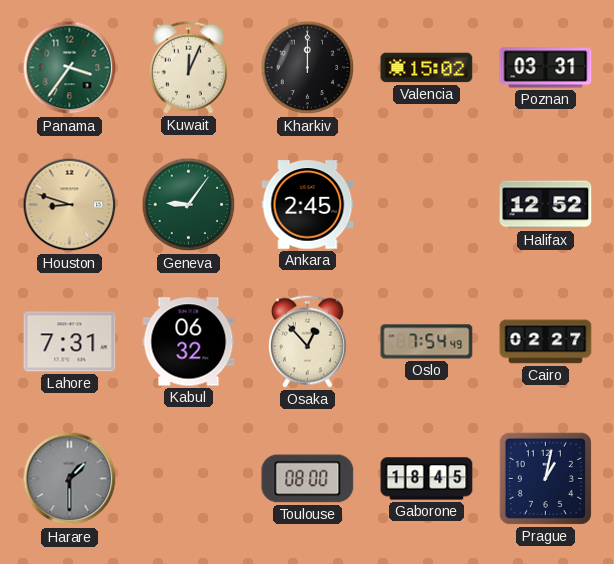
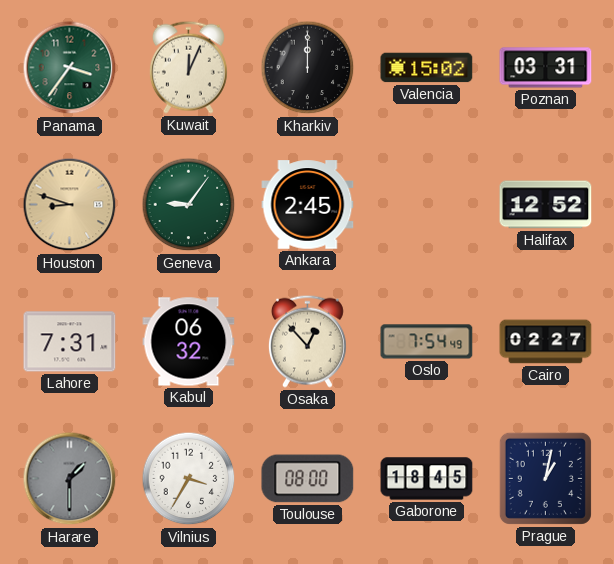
Vilnius: none -> 3:35 (189, 479)
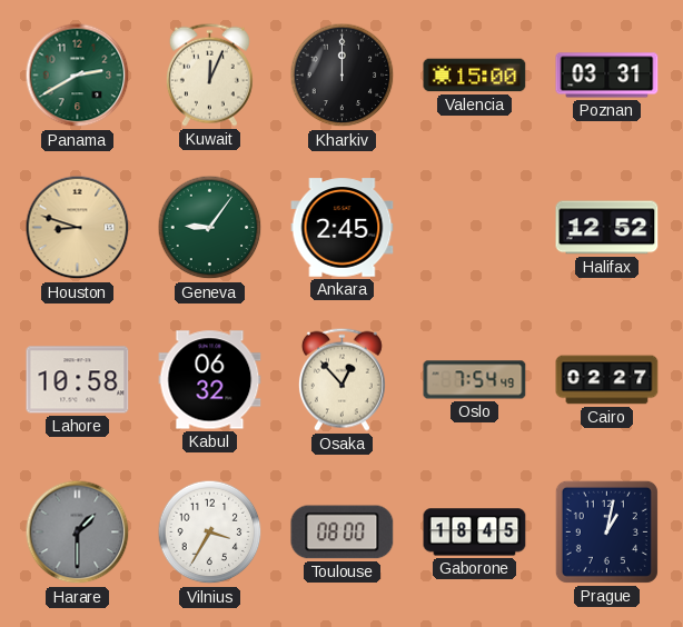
Panama: 3:36 -> 2:40 (78, 76)
Valencia: 15:02 -> 15:00 (475, 76)
Lahore: 7:31 -> 10:58 (78, 380)
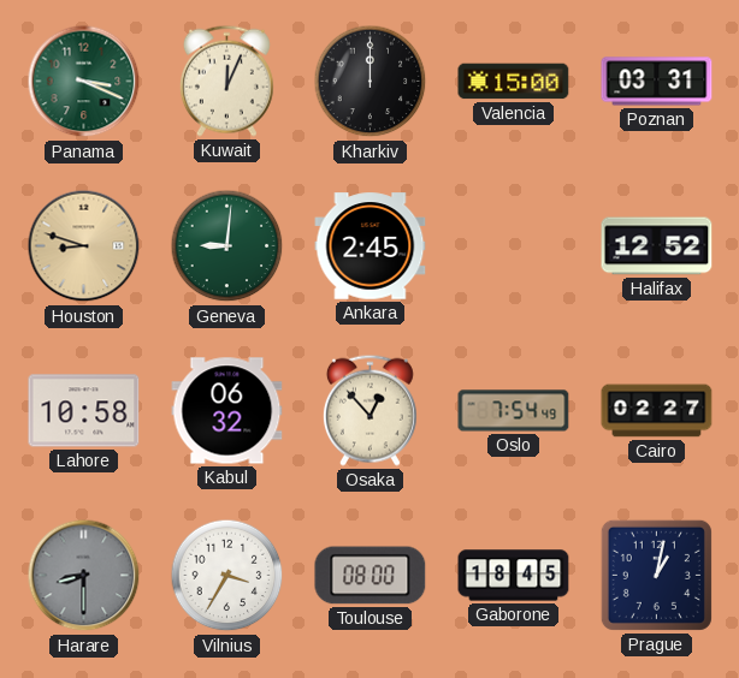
Panama: 2:40 -> 3:19 (84, 82)
Geneva: 9:06 -> 9:01 (227, 246)
Harare: 1:30 -> 8:30 (84, 576)
